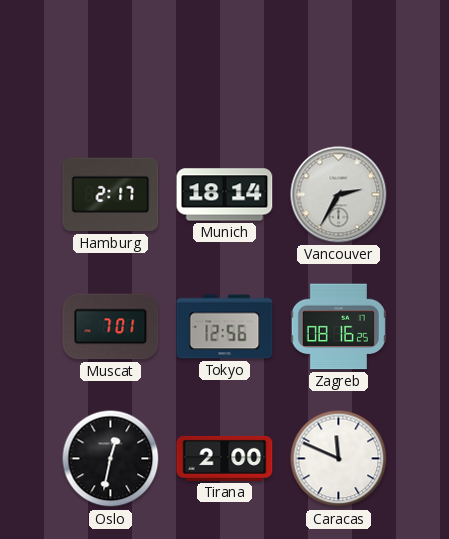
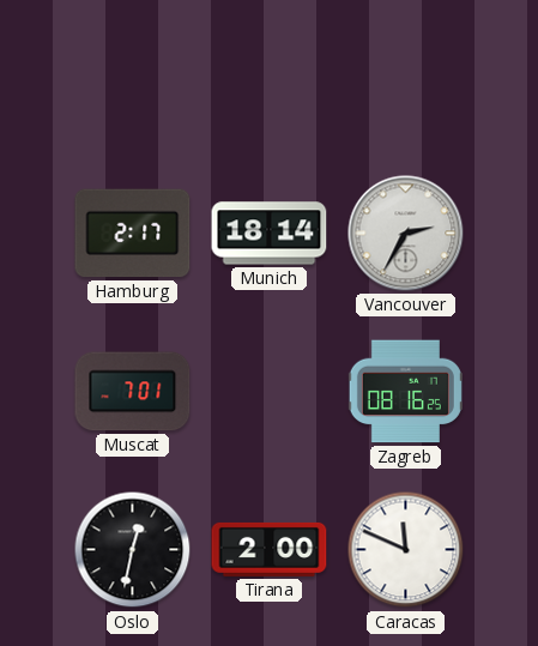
Tokyo: 12:56 -> none (225, 327)
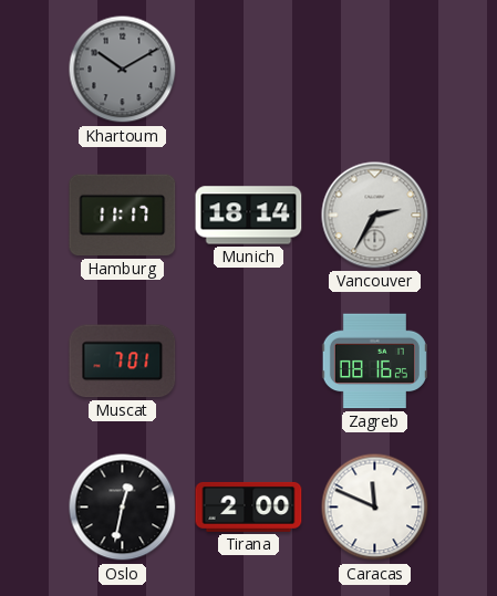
Khartoum: none -> 10:10 (123, 70)
Hamburg: 2:17 -> 11:17 (123, 216)
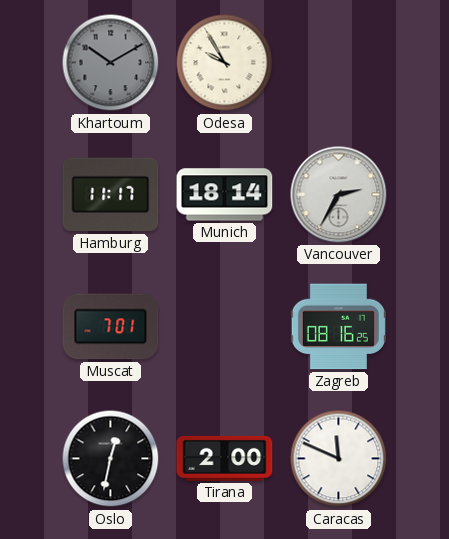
Odesa: none -> 9:55 (225, 63)
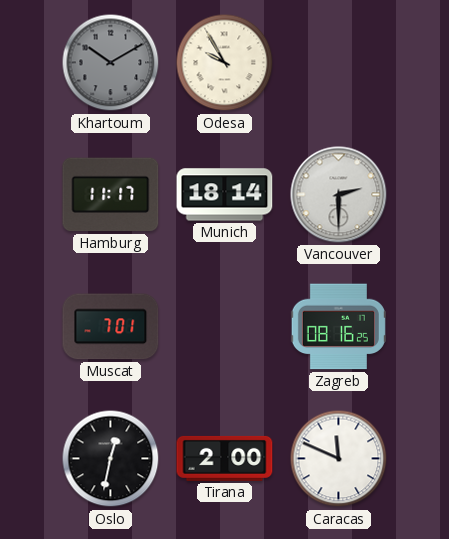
Vancouver: 2:35 -> 2:30 (339, 195)
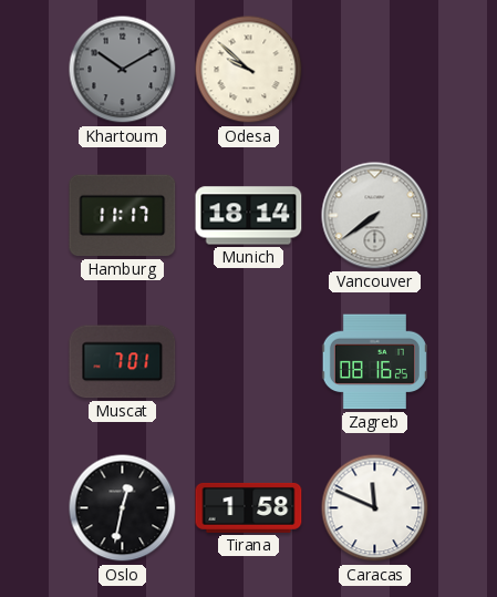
Odesa: 9:55 -> 9:52 (249, 70)
Vancouver: 2:30 -> 7:39 (375, 216)
Tirana: 2:00 -> 1:58 (249, 507)
